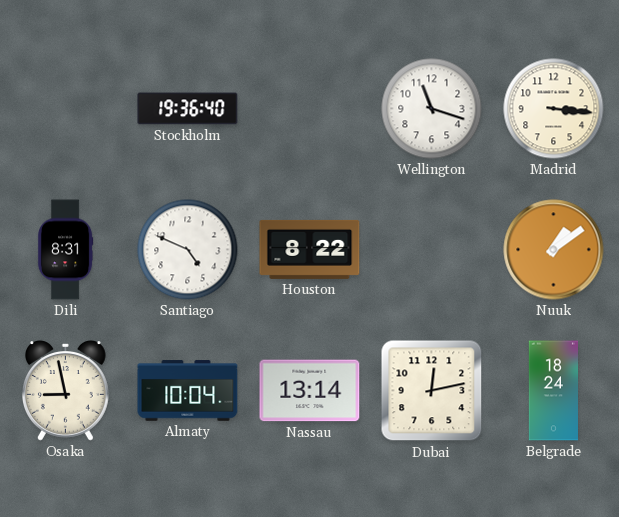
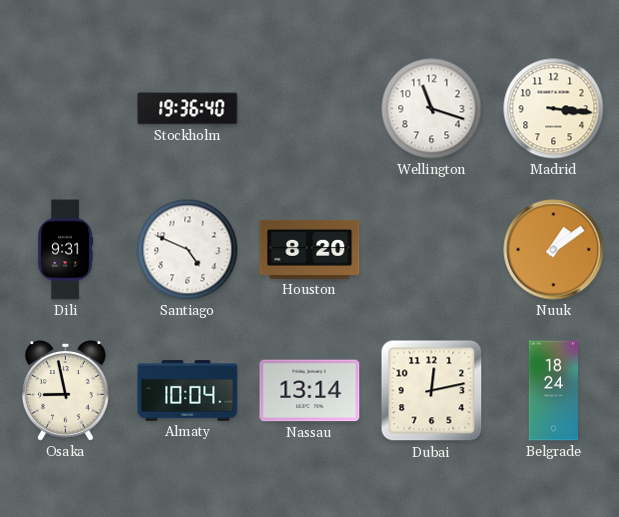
Dili: 8:31 -> 9:31 (65, 250)
Houston: 8:22 -> 8:20 (310, 249)
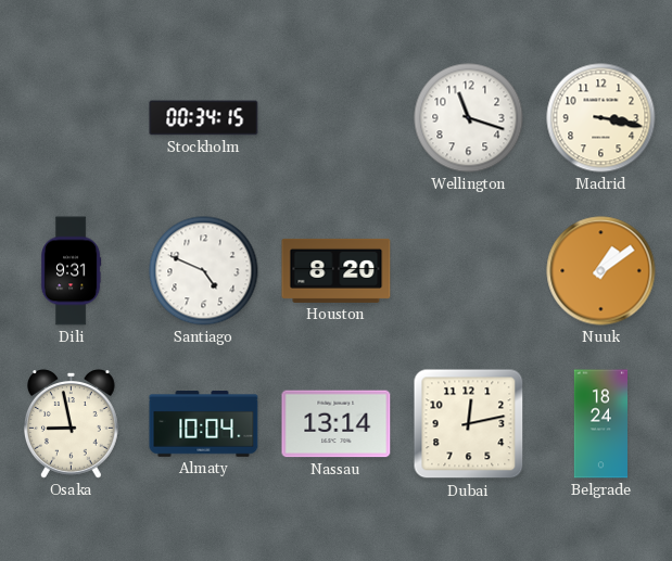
Stockholm: 19:36 -> 00:34 (204, 118)
Madrid: 3:16 -> 3:17 (601, 118)
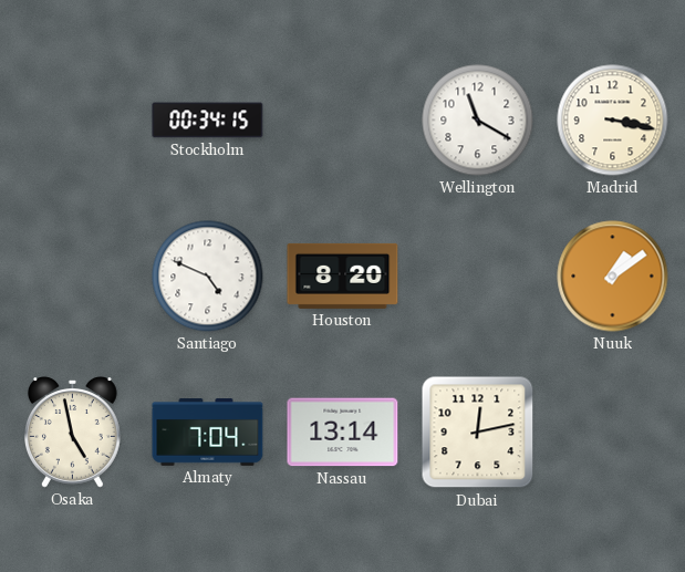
Wellington: 11:18 -> 11:20 (478, 121)
Dili: 9:31 -> none (71, 271)
Osaka: 8:58 -> 4:58 (72, 433)
Almaty: 10:04 -> 7:04 (208, 433)
Belgrade: 18:24 -> none (600, 424)
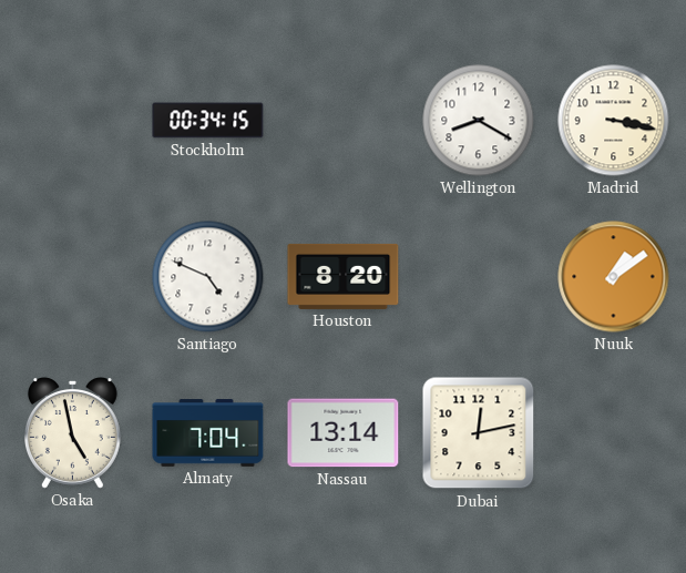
Wellington: 11:20 -> 8:20 (479, 121)
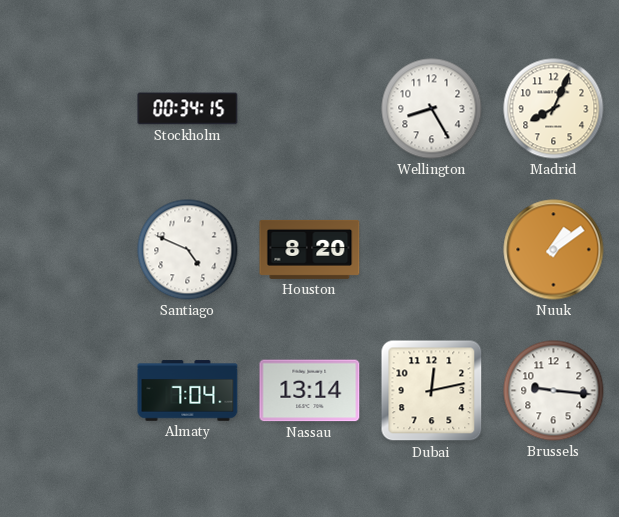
Wellington: 8:20 -> 8:25 (432, 109)
Madrid: 3:17 -> 8:04 (554, 109)
Osaka: 4:58 -> none (72, 433)
Brussels: none -> 9:16 (554, 391)
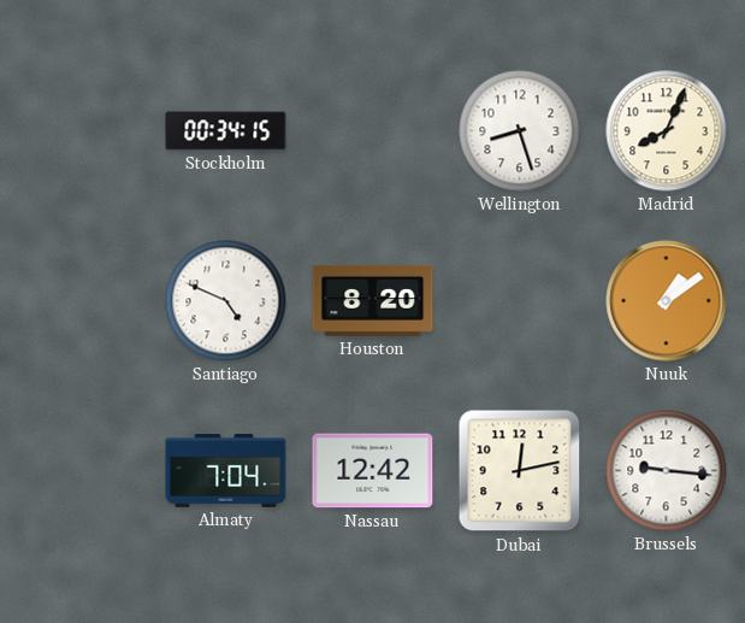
Wellington: 8:25 -> 8:27 (520, 131)
Nassau: 13:14 -> 12:42 (373, 471)
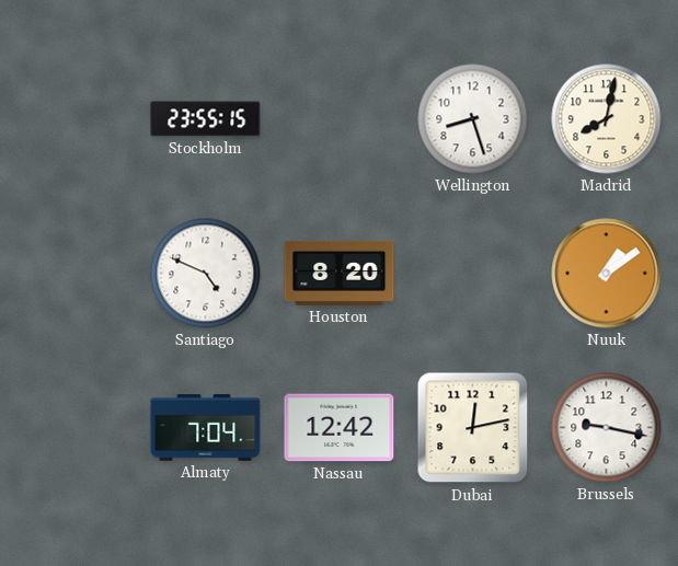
Stockholm: 00:34 -> 23:55 (206, 119)
Madrid: 8:04 -> 8:02 (607, 119)
Brussels: 9:16 -> 9:17 (607, 428)
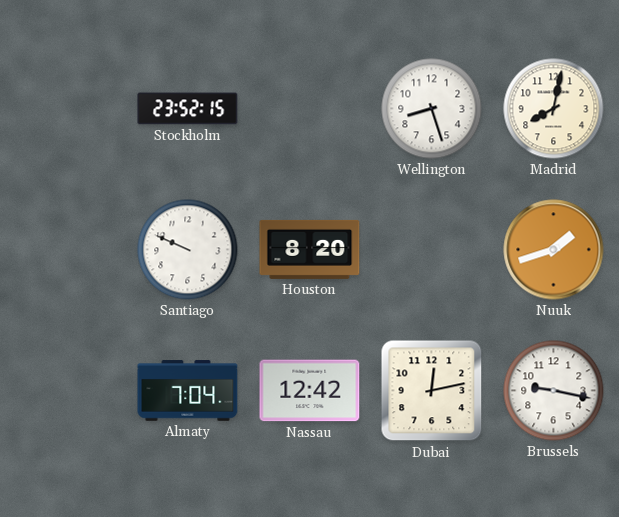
Stockholm: 23:55 -> 23:52 (188, 109)
Santiago: 4:49 -> 9:49 (188, 250)
Nuuk: 1:09 -> 1:42 (554, 250)
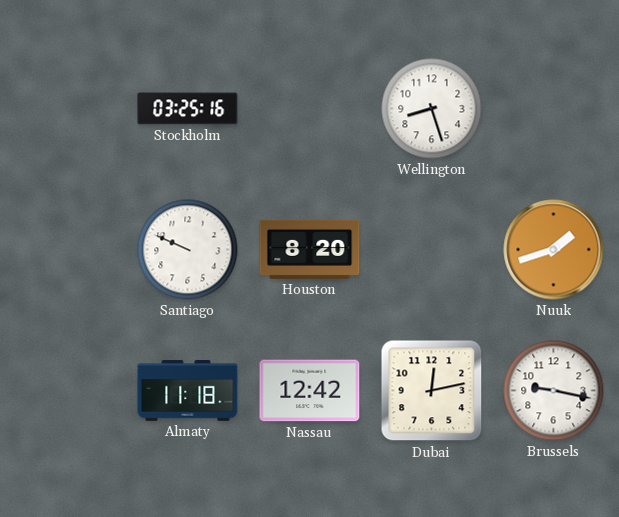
Stockholm: 23:52 -> 03:25 (188, 109)
Madrid: 8:02 -> none (554, 109)
Almaty: 7:04 -> 11:18 (188, 391)
